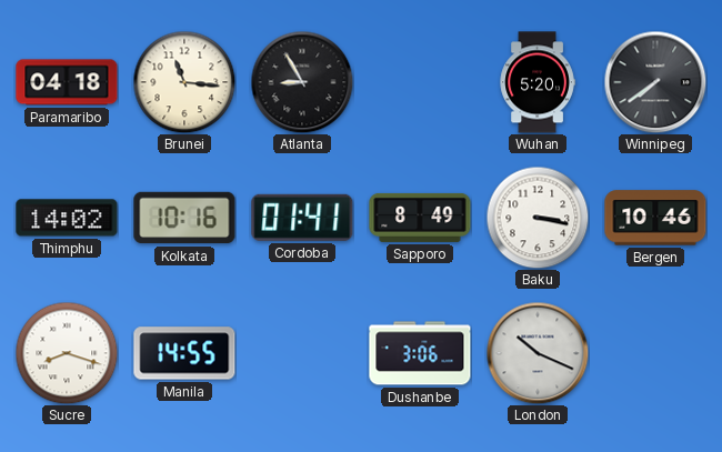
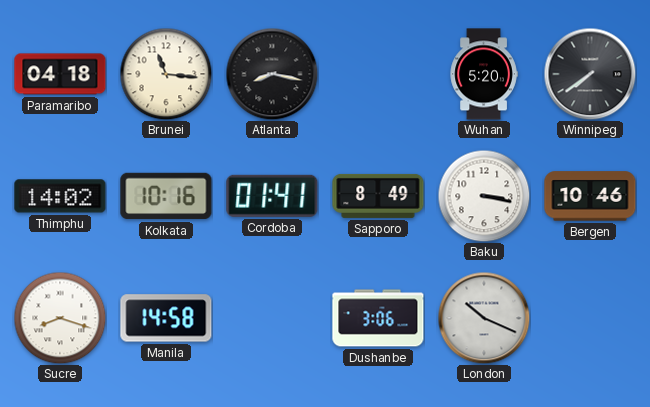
Atlanta: 8:55 -> 8:17 (272, 74)
Manila: 14:55 -> 14:58 (166, 318)
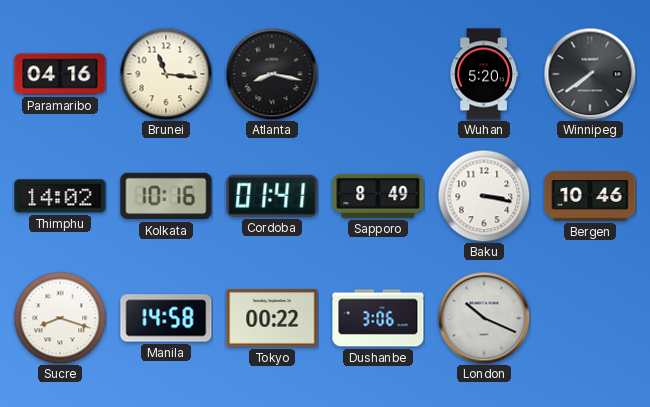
Paramaribo: 04:18 -> 04:16 (60, 74)
Tokyo: none -> 00:22 (272, 318)
